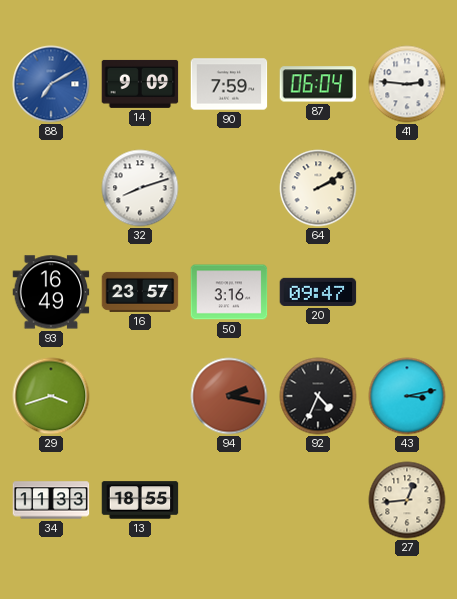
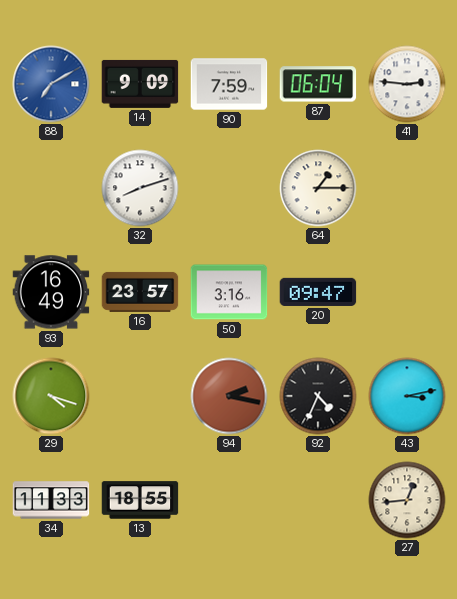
64: 2:10 -> 1:15 (318, 188)
29: 3:42 -> 4:18 (51, 396)
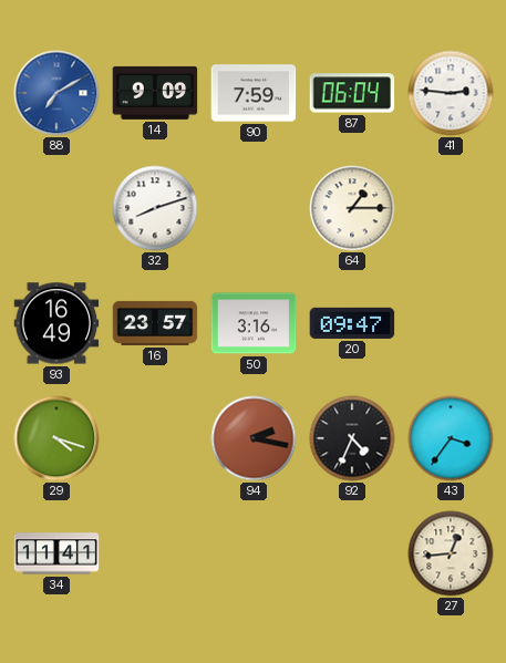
43: 3:13 -> 3:36 (451, 438)
34: 11:33 -> 11:41 (56, 553)
13: 18:55 -> none (140, 500)
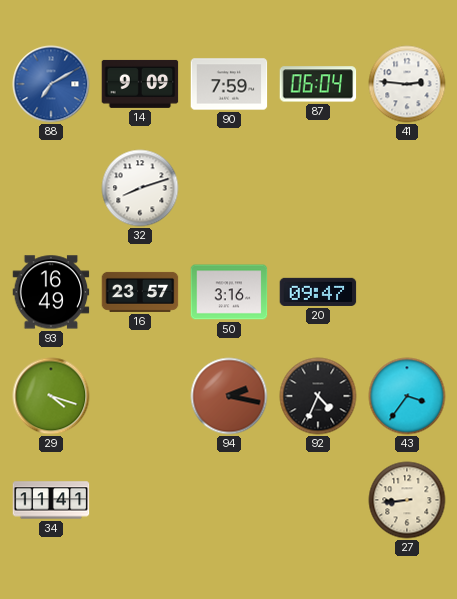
64: 1:15 -> none (352, 208)
27: 12:44 -> 8:44 (407, 500)
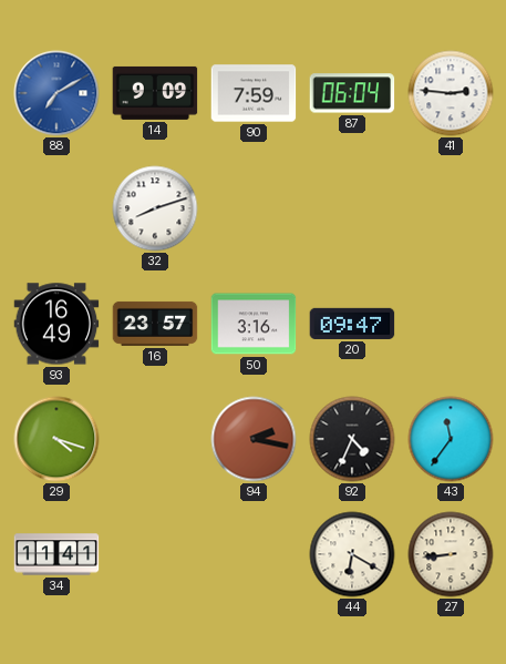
43: 3:36 -> 11:36 (451, 439)
44: none -> 6:20 (352, 554)
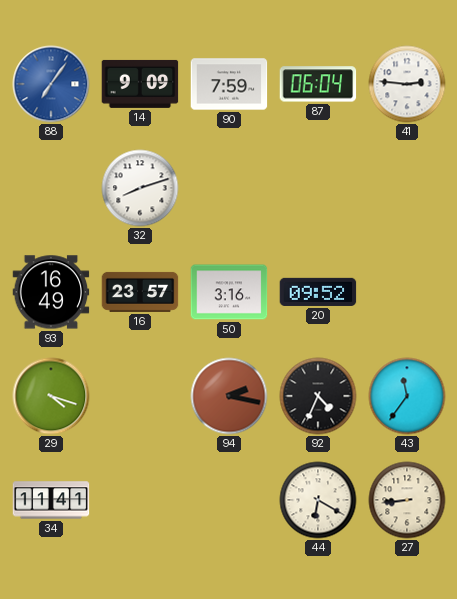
88: 7:10 -> 7:06 (51, 84)
20: 09:47 -> 09:52 (318, 292)
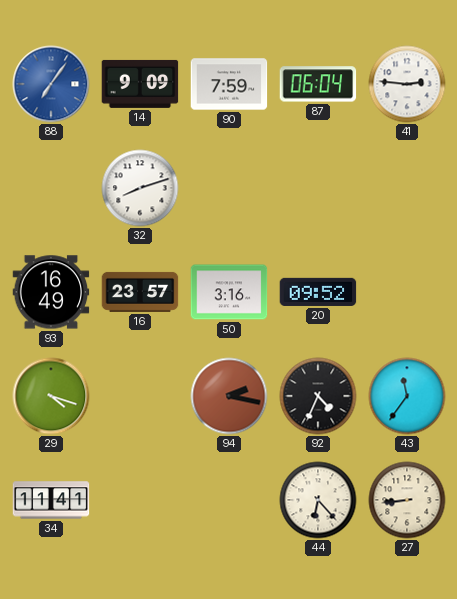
44: 6:20 -> 6:23 (318, 500)
